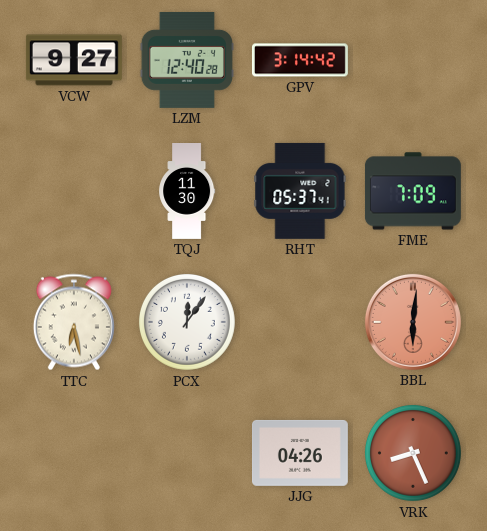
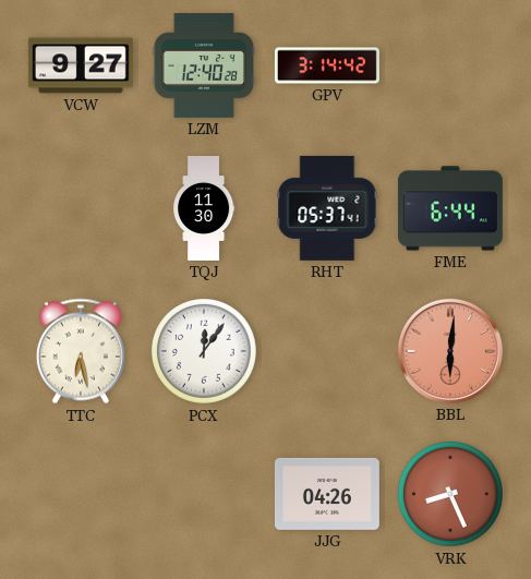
FME: 7:09 -> 6:44 (450, 208)
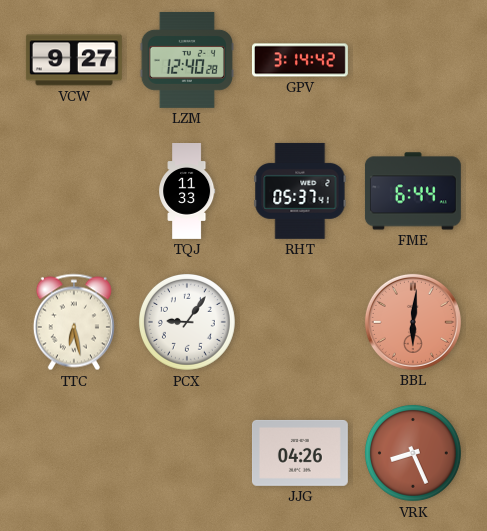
TQJ: 11:30 -> 11:33 (187, 192)
PCX: 12:06 -> 9:06 (187, 322)
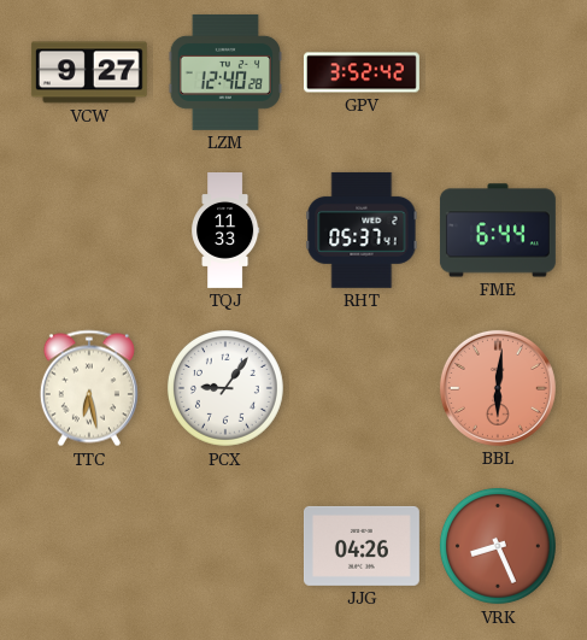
GPV: 3:14 -> 3:52 (362, 72)
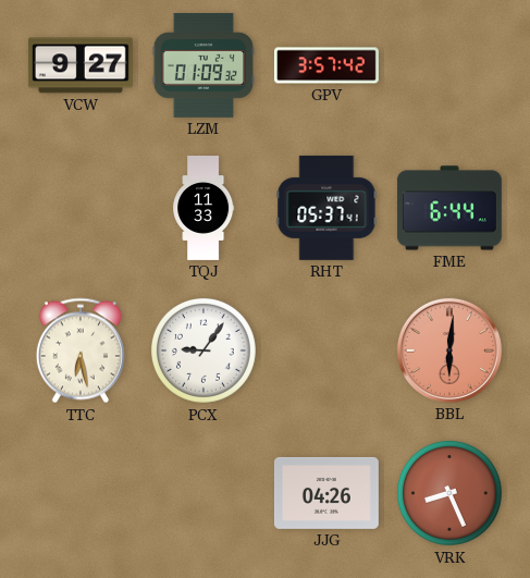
LZM: 12:40 -> 01:09 (204, 65)
GPV: 3:52 -> 3:57 (326, 65)
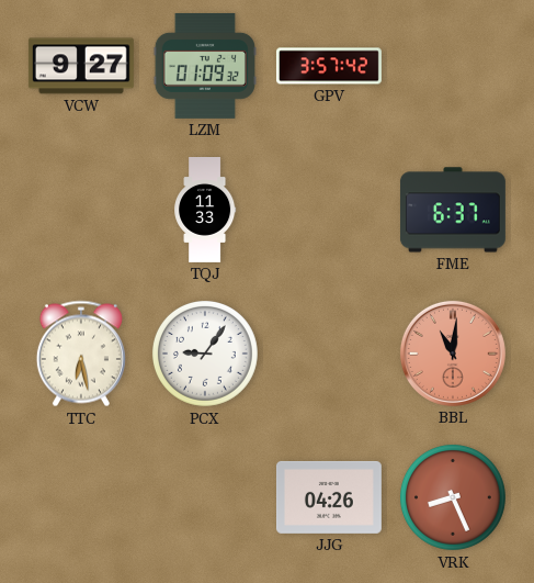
RHT: 05:37 -> none (326, 208)
FME: 6:44 -> 6:37 (453, 210)
BBL: 6:01 -> 11:01 (453, 354)
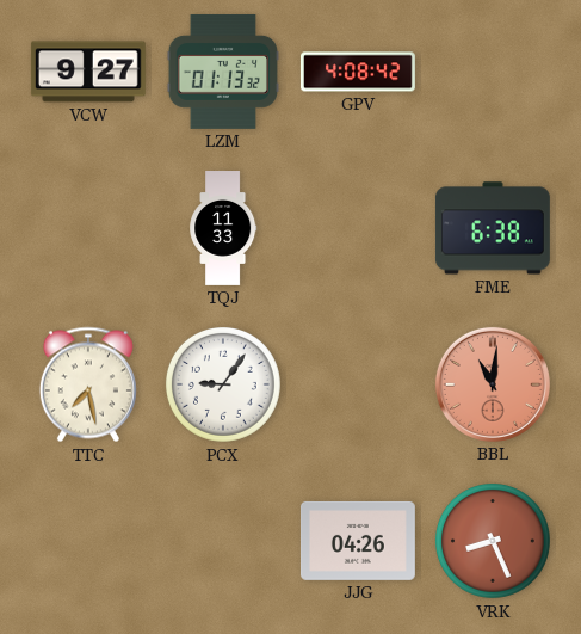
LZM: 01:09 -> 01:13 (223, 72)
GPV: 3:57 -> 4:08 (358, 72)
FME: 6:37 -> 6:38 (493, 228)
TTC: 6:28 -> 7:28 (88, 384)
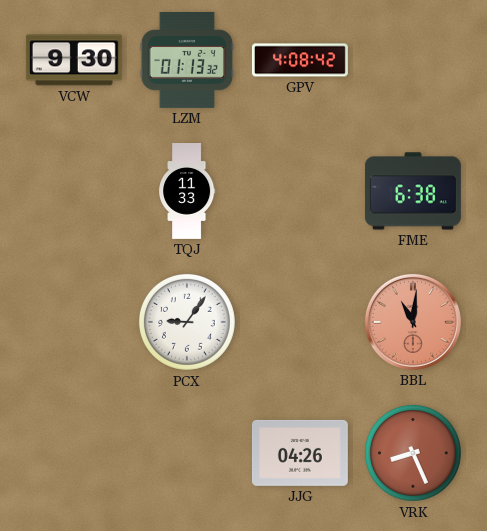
VCW: 9:27 -> 9:30 (74, 60)
TTC: 7:28 -> none (88, 384)
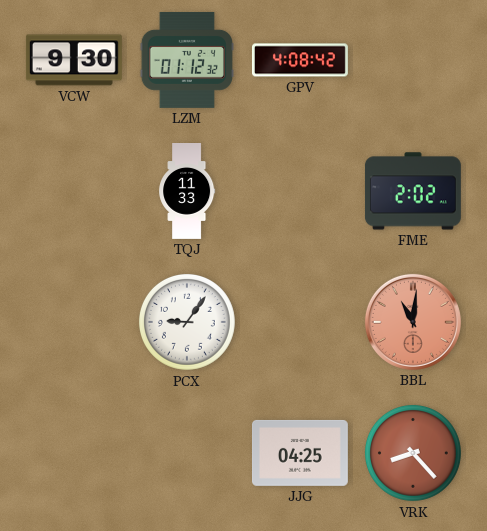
LZM: 01:13 -> 01:12 (187, 60)
FME: 6:38 -> 2:02 (413, 191)
JJG: 04:26 -> 04:25 (300, 453)
VRK: 8:26 -> 8:23 (413, 453)
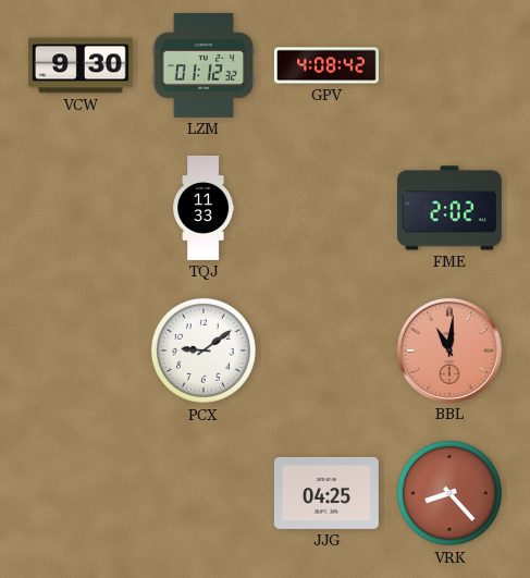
PCX: 9:06 -> 9:09 (204, 351)
